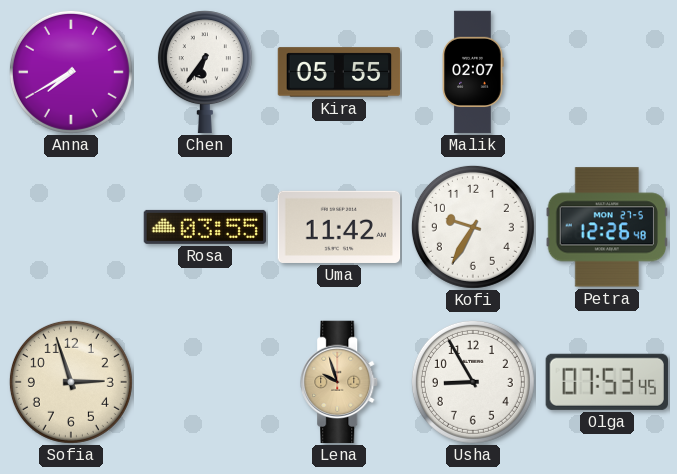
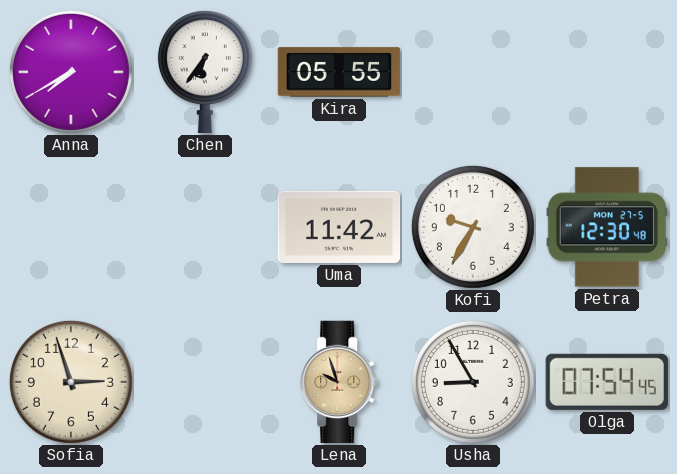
Malik: 02:07 -> none (473, 72)
Rosa: 03:55 -> none (205, 227)
Petra: 12:26 -> 12:30 (606, 227)
Olga: 07:53 -> 07:54 (607, 382)
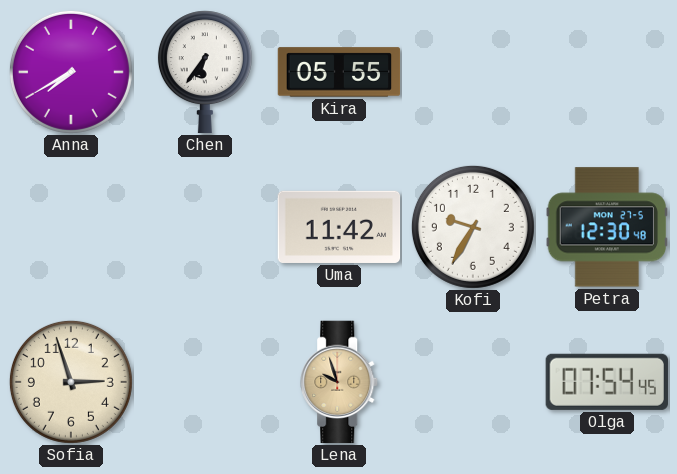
Usha: 8:55 -> none (473, 382)
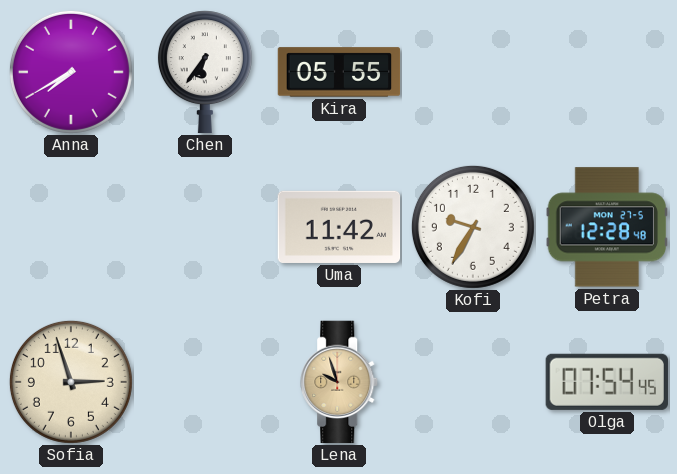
Petra: 12:30 -> 12:28 (606, 227)
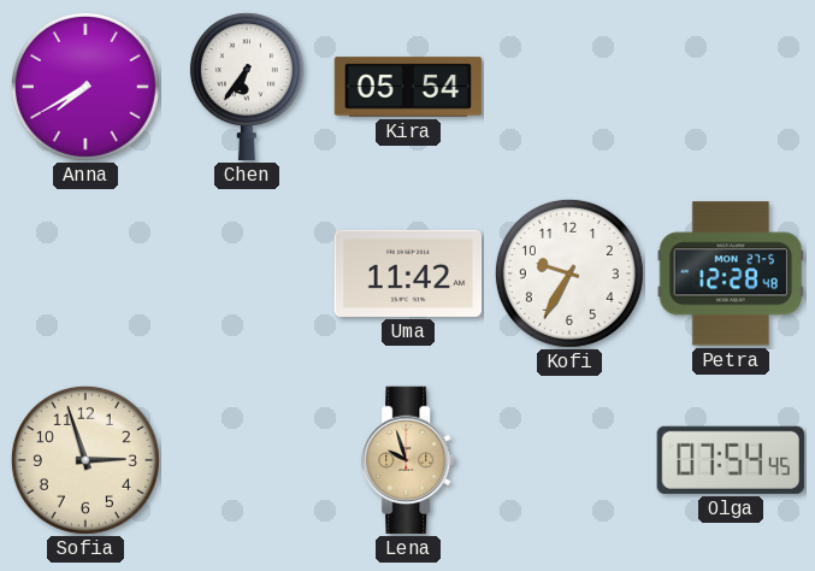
Kira: 05:55 -> 05:54 (408, 87)
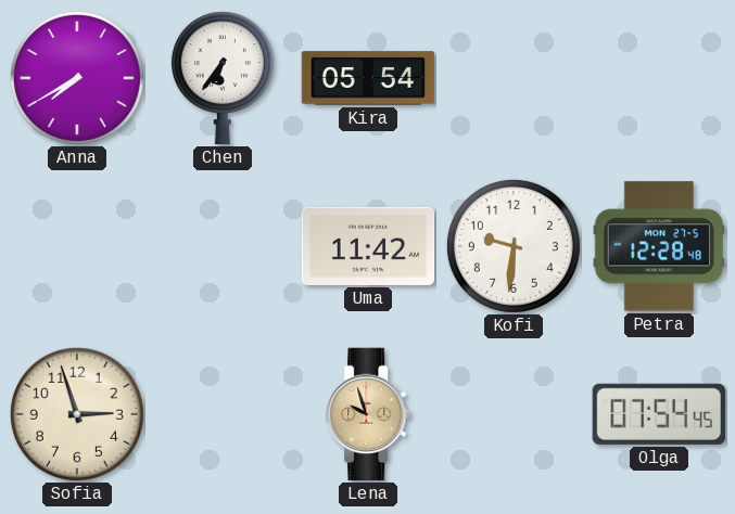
Kofi: 9:35 -> 9:31 (514, 246)
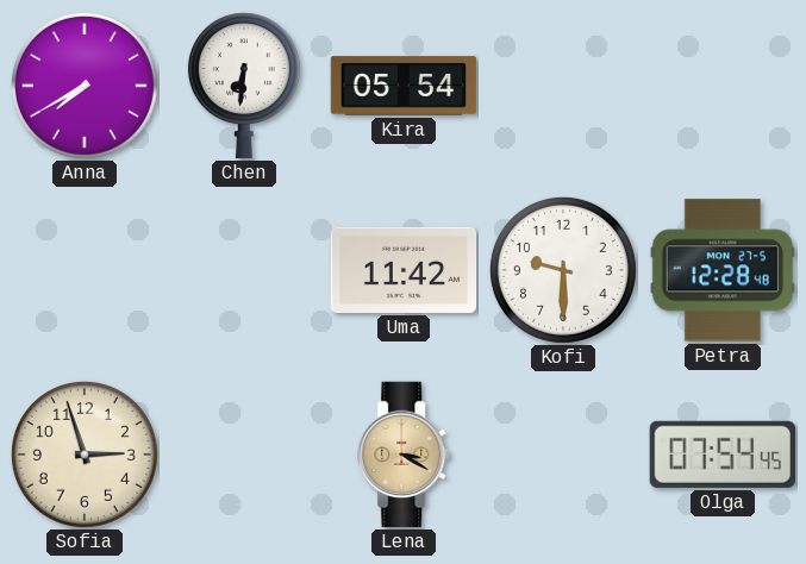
Chen: 6:36 -> 6:31 (244, 86)
Kofi: 9:31 -> 9:30 (563, 270)
Lena: 9:57 -> 3:20 (405, 455)
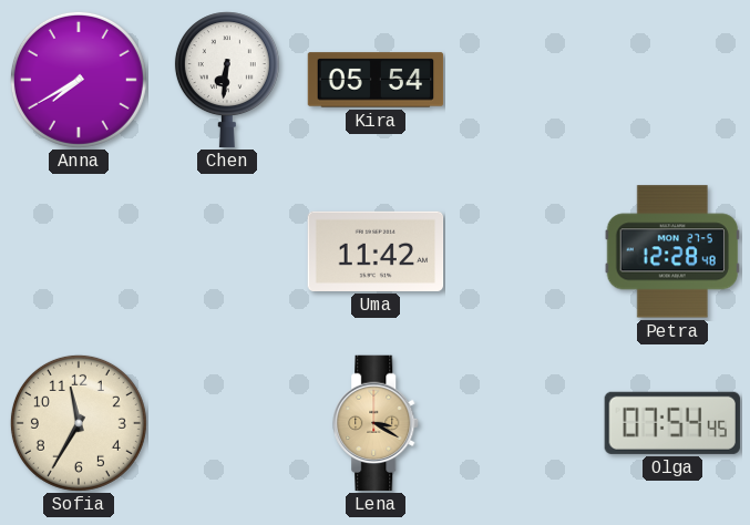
Kofi: 9:30 -> none (563, 270)
Sofia: 2:57 -> 11:35 (79, 423)
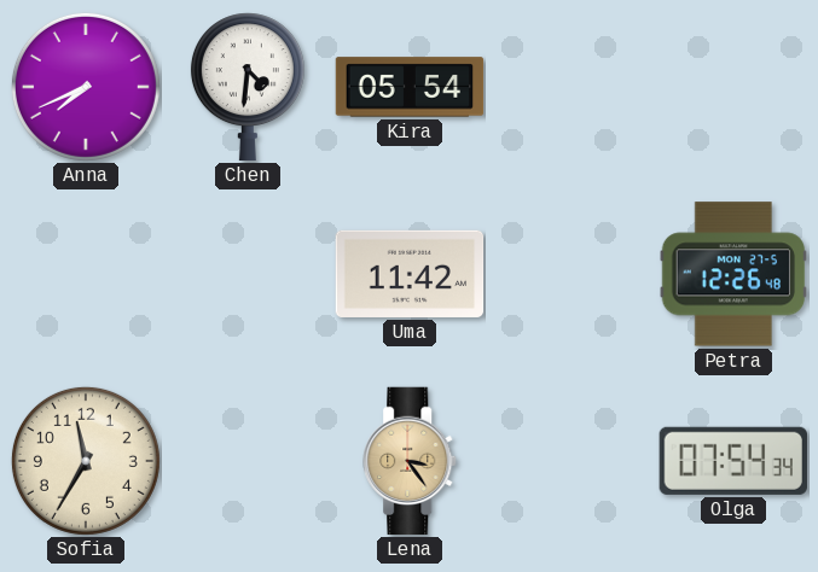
Anna: 7:40 -> 7:41 (86, 87)
Chen: 6:31 -> 4:31 (248, 87)
Petra: 12:28 -> 12:26 (732, 274)
Lena: 3:20 -> 3:24 (411, 461)
Olga: 07:54:45 -> 07:54:34 (733, 461)
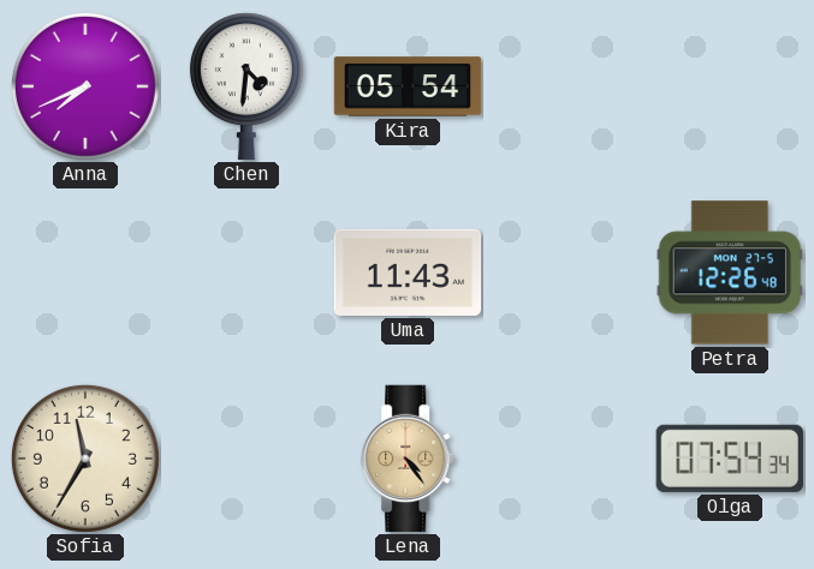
Uma: 11:42 -> 11:43 (408, 272)
Lena: 3:24 -> 4:24 (409, 459)
